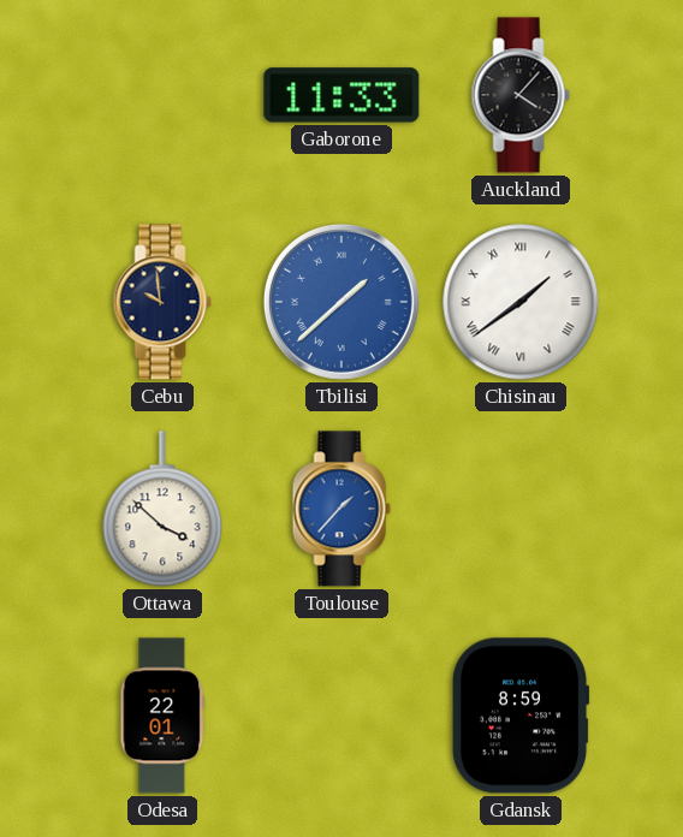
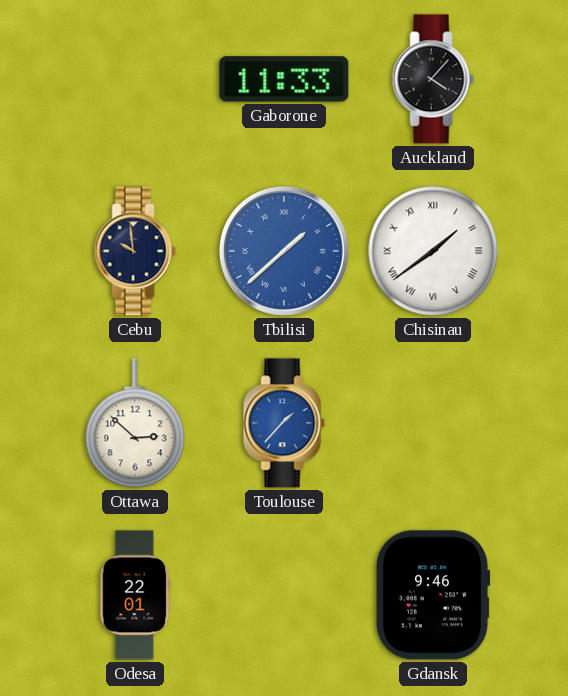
Ottawa: 3:52 -> 2:52 (135, 423)
Gdansk: 8:59 -> 9:46 (433, 595)
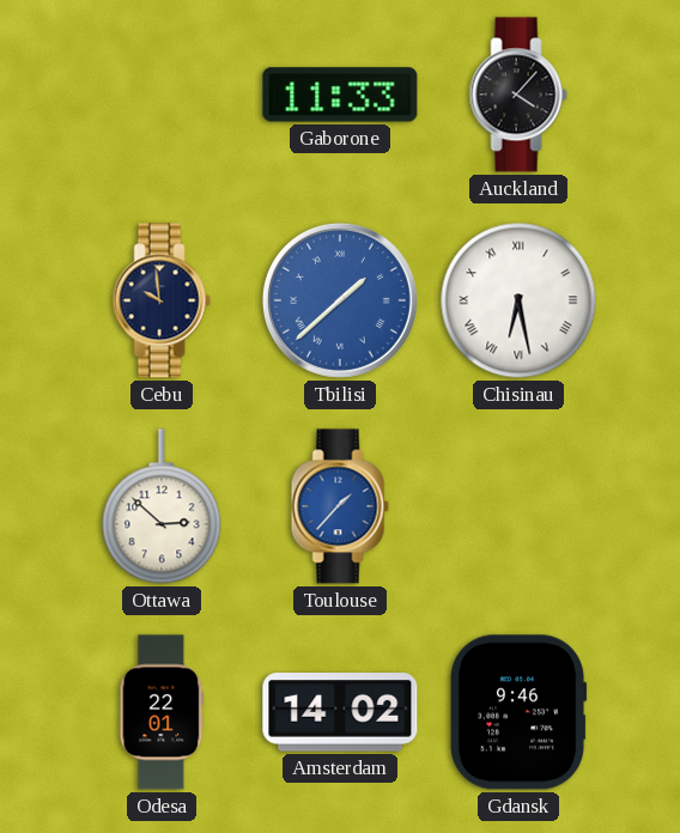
Chisinau: 1:39 -> 6:28 (518, 300)
Amsterdam: none -> 14:02 (340, 712)
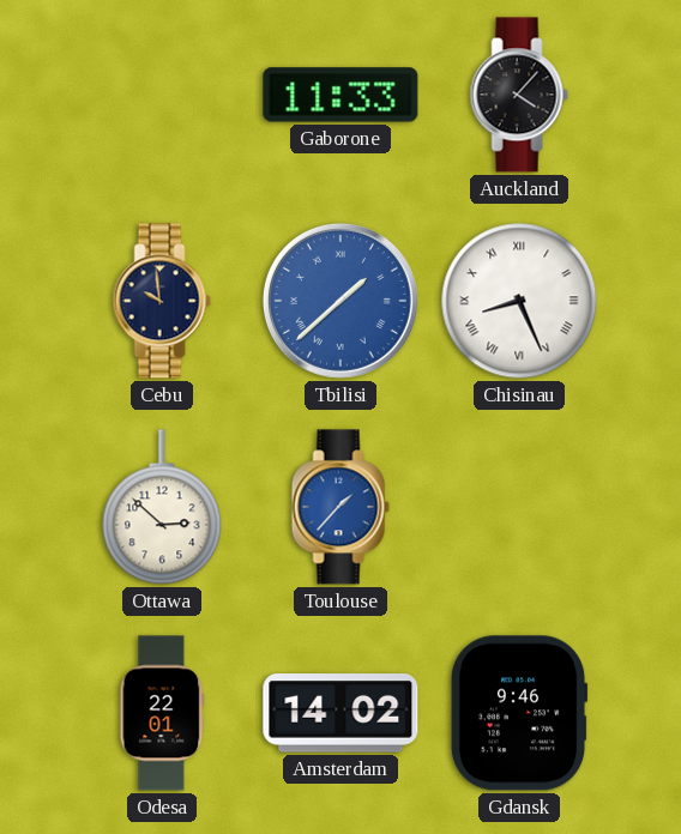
Chisinau: 6:28 -> 8:26 (519, 301)
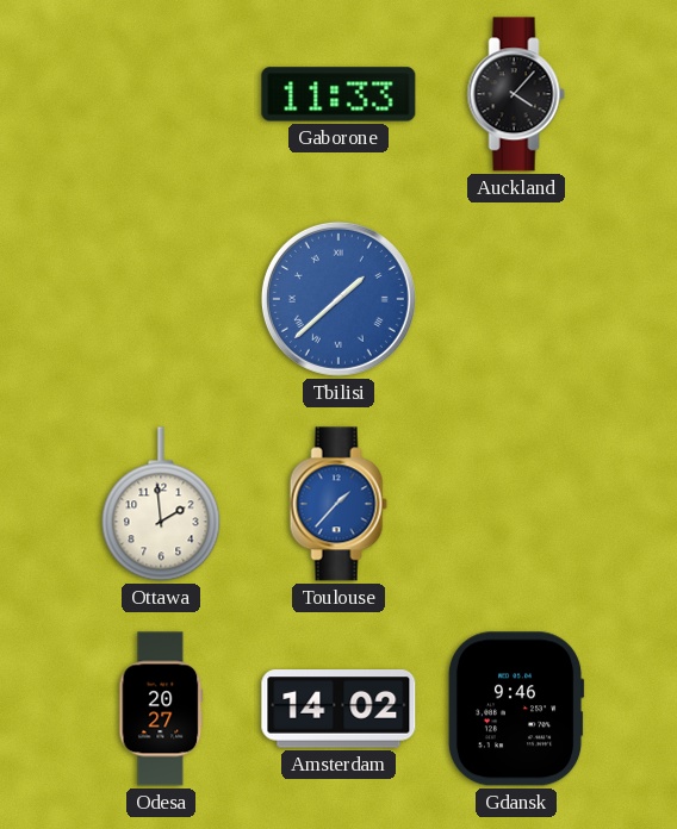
Cebu: 9:59 -> none (162, 301)
Chisinau: 8:26 -> none (519, 301)
Ottawa: 2:52 -> 1:59 (161, 504)
Odesa: 22:01 -> 20:27 (161, 709)
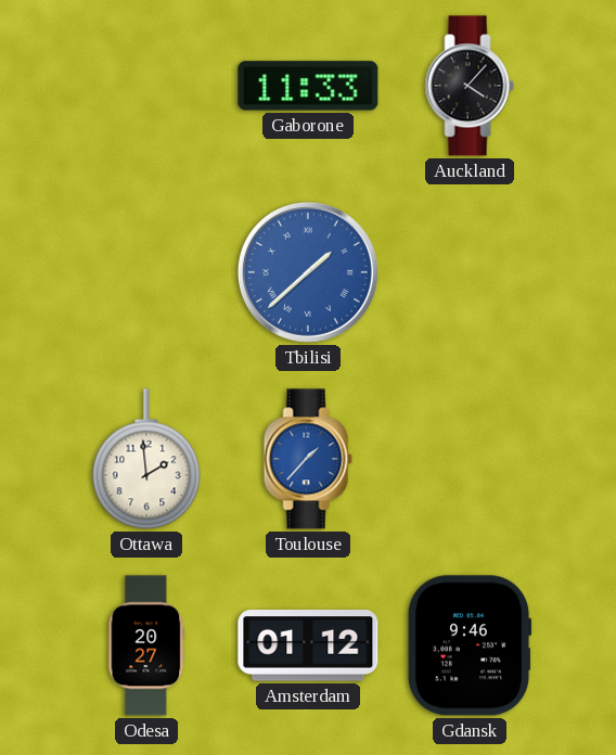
Amsterdam: 14:02 -> 01:12 (308, 645)
